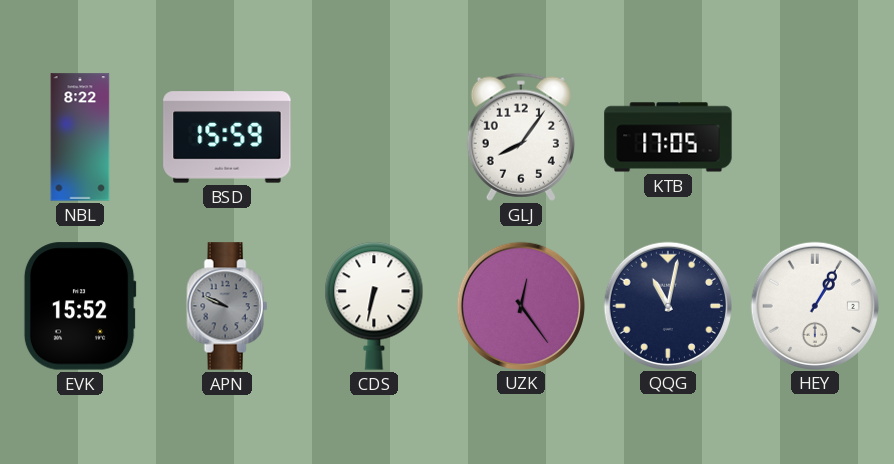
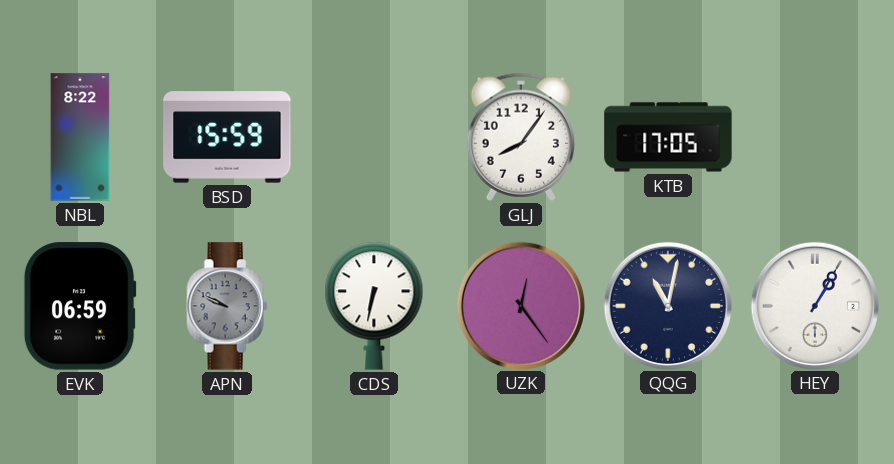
EVK: 15:52 -> 06:59 (80, 306)
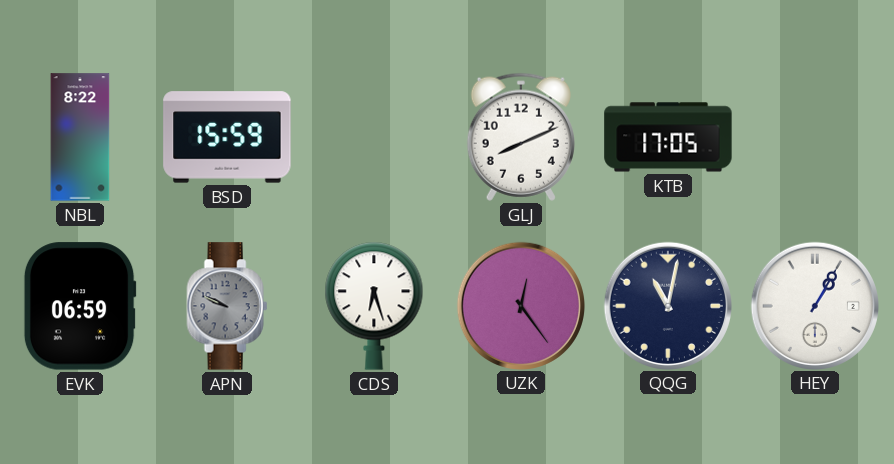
GLJ: 8:06 -> 8:11 (521, 137)
CDS: 6:32 -> 6:27 (374, 306)
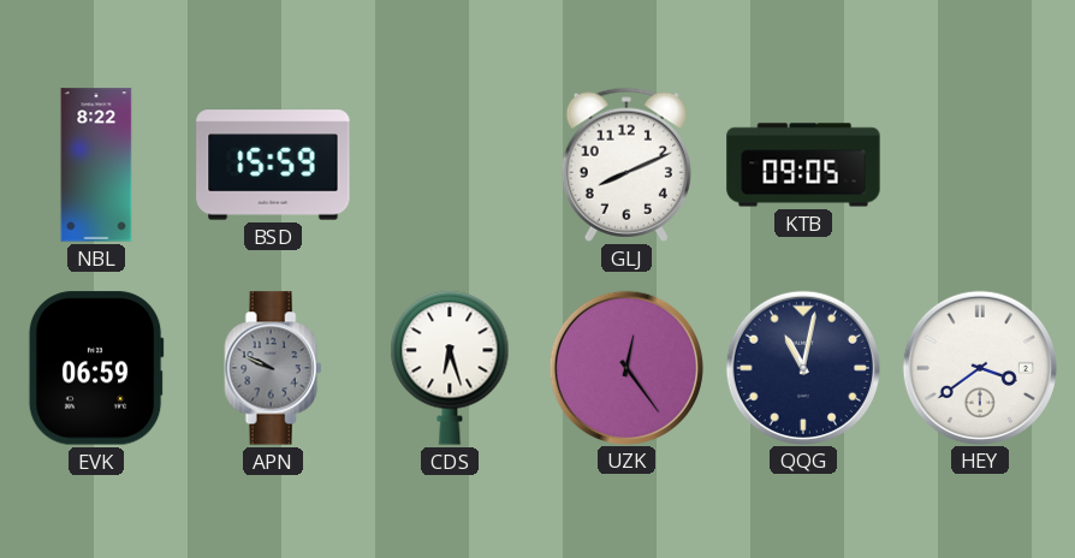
KTB: 17:05 -> 09:05 (803, 165)
HEY: 1:05 -> 3:39 (979, 367)
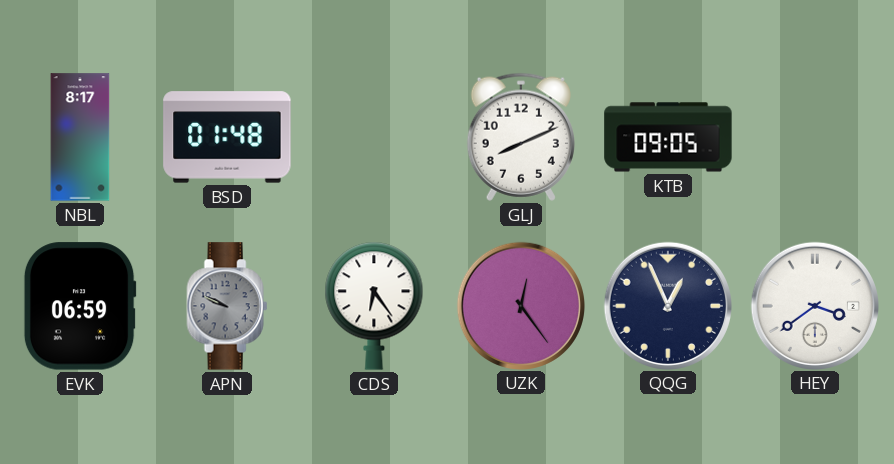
NBL: 8:22 -> 8:17 (80, 137)
BSD: 15:59 -> 01:48 (227, 137)
CDS: 6:27 -> 6:24 (374, 306)
QQG: 11:02 -> 12:56 (667, 305)
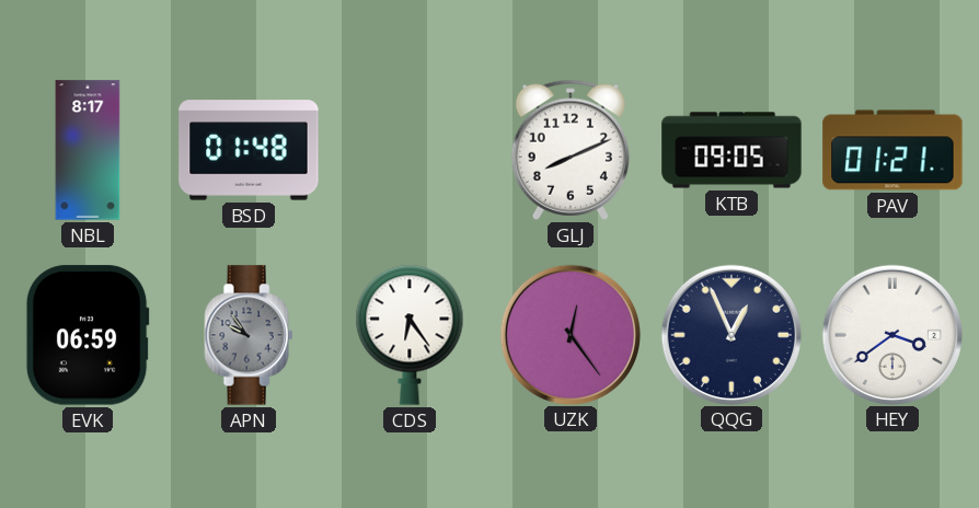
PAV: none -> 01:21 (892, 150)
APN: 9:49 -> 9:54 (249, 335)
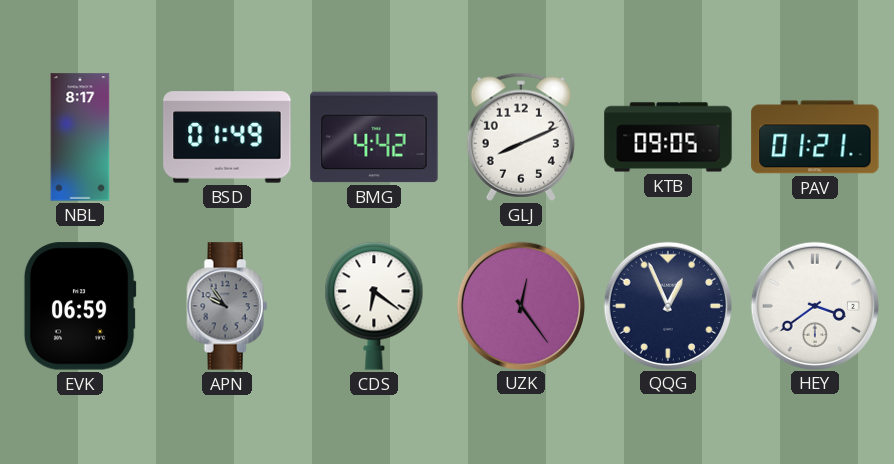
BSD: 01:48 -> 01:49 (227, 137)
BMG: none -> 4:42 (374, 137)
CDS: 6:24 -> 6:21 (374, 306)
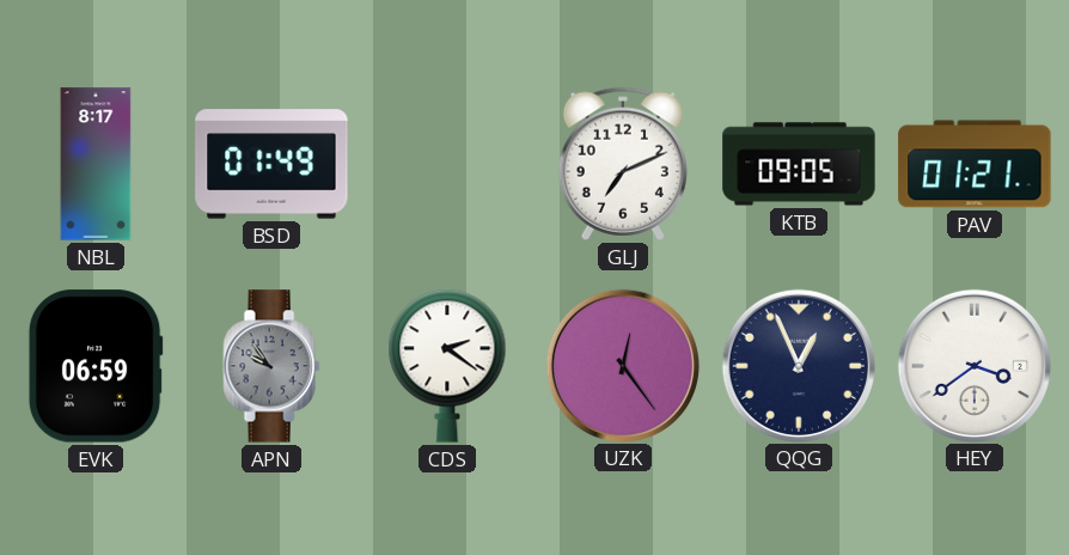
BMG: 4:42 -> none (374, 137)
GLJ: 8:11 -> 7:11 (623, 164)
CDS: 6:21 -> 2:21 (447, 366)
